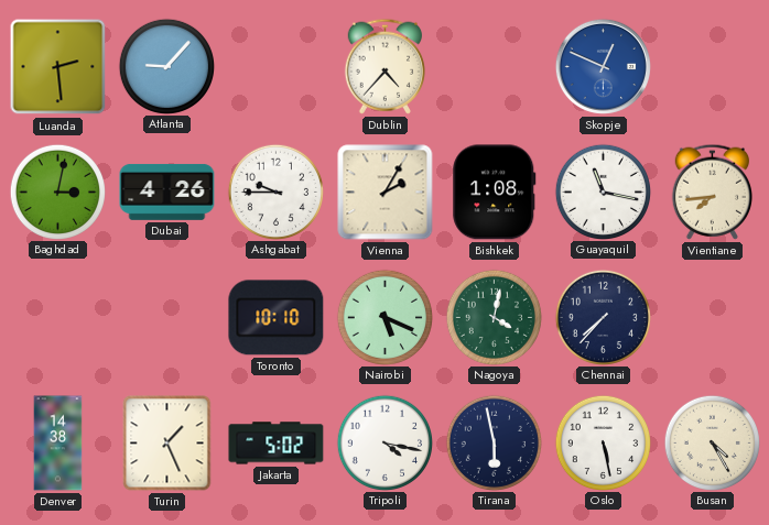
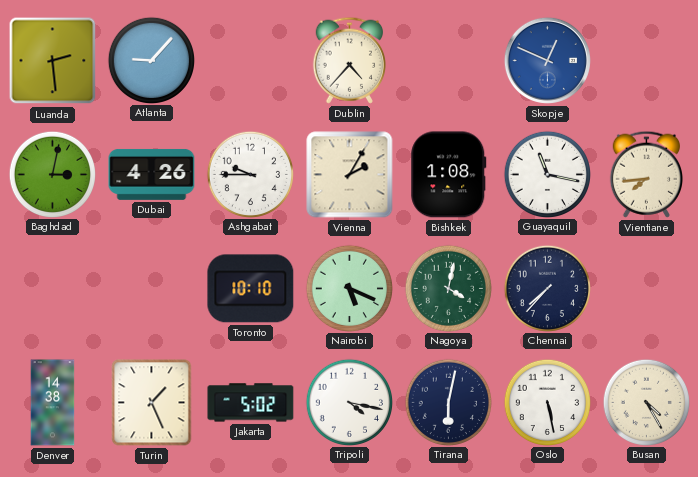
Tirana: 5:58 -> 6:02 (448, 402)
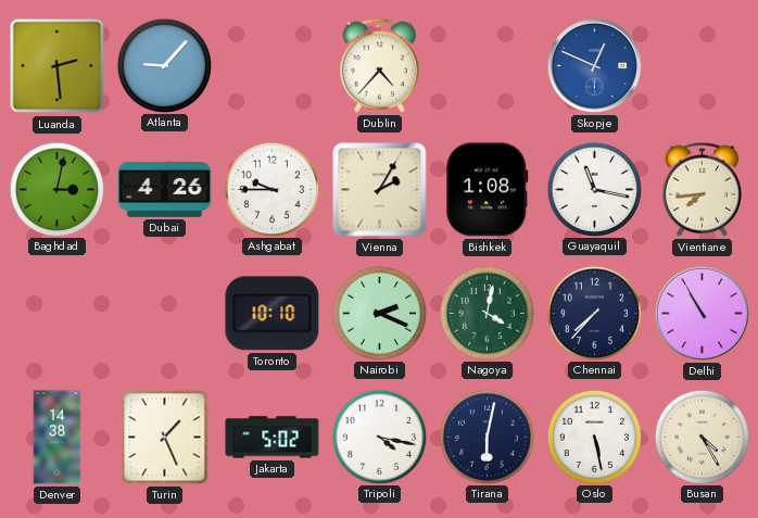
Nairobi: 5:19 -> 2:19 (379, 313)
Delhi: none -> 10:55 (702, 313)
